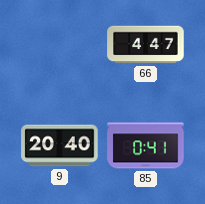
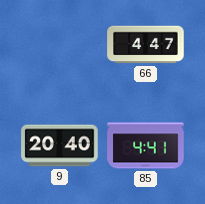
85: 0:41 -> 4:41 (146, 146)
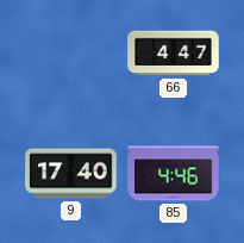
9: 20:40 -> 17:40 (71, 174)
85: 4:41 -> 4:46 (174, 174)
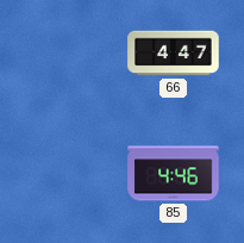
9: 17:40 -> none (71, 174)
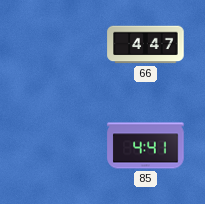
85: 4:46 -> 4:41 (146, 146)
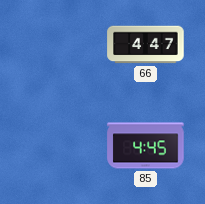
85: 4:41 -> 4:45 (146, 146)
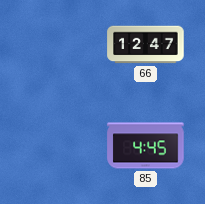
66: 4:47 -> 12:47 (146, 45)
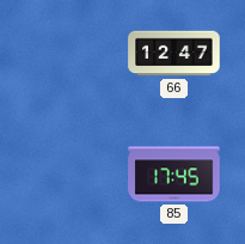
85: 4:45 -> 17:45 (174, 175)
